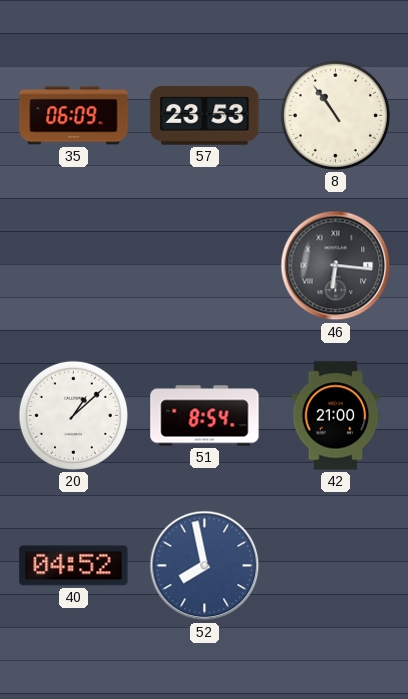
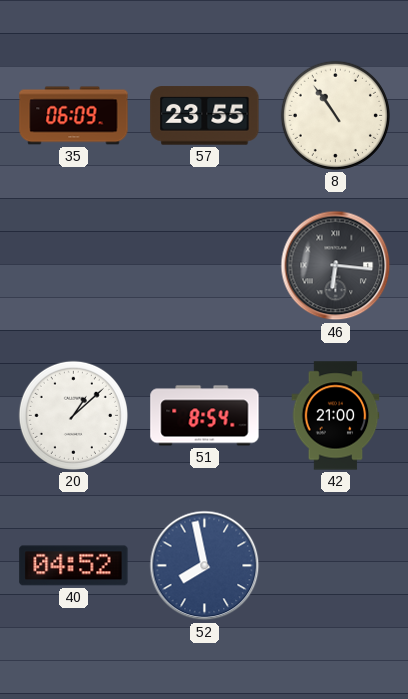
57: 23:53 -> 23:55 (205, 116)
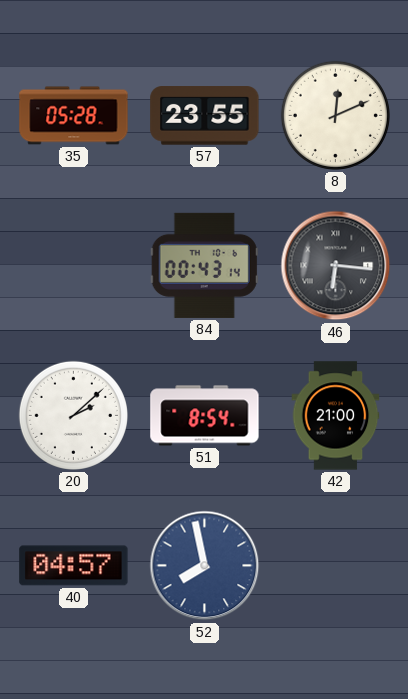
35: 06:09 -> 05:28 (74, 116)
8: 10:54 -> 12:11 (335, 115)
84: none -> 00:43 (204, 265)
20: 1:08 -> 2:08 (73, 415)
40: 04:52 -> 04:57 (74, 566)
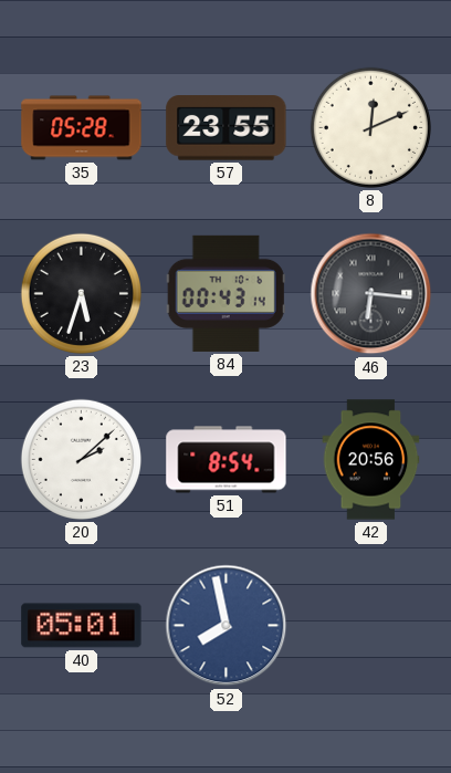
23: none -> 5:33 (81, 293)
42: 21:00 -> 20:56 (371, 460)
40: 04:57 -> 05:01 (82, 626)
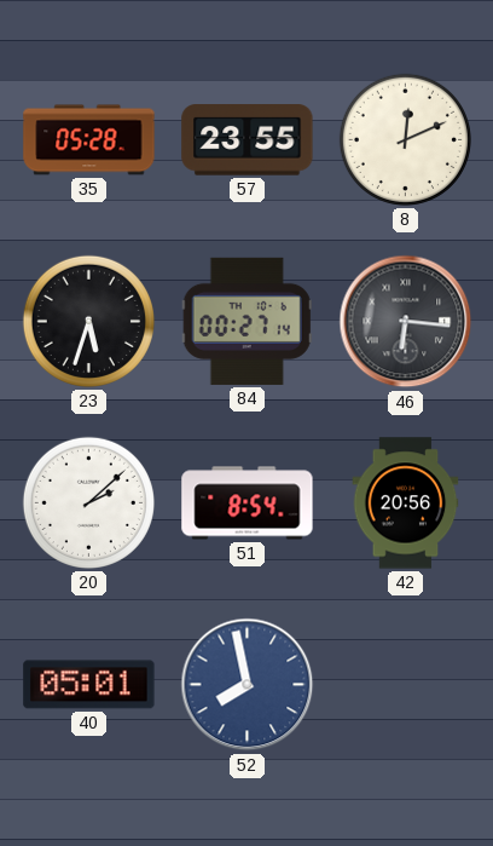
84: 00:43 -> 00:27 (246, 321)
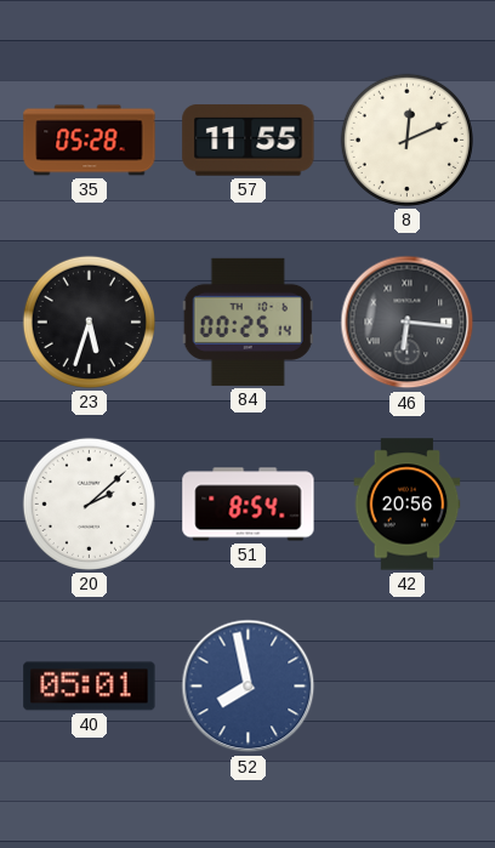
57: 23:55 -> 11:55 (249, 141)
84: 00:27 -> 00:25 (247, 321)
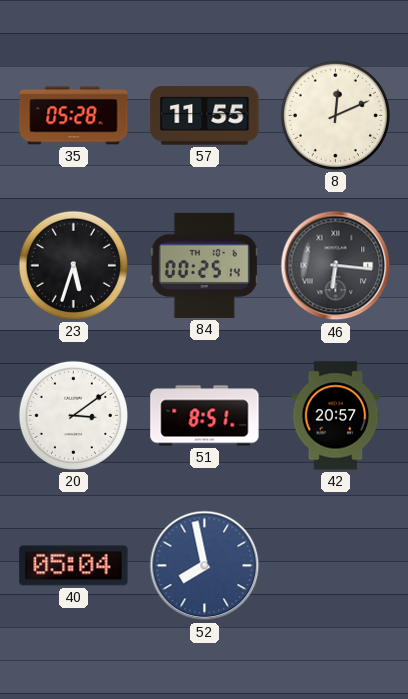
20: 2:08 -> 3:09 (73, 415)
51: 8:54 -> 8:51 (205, 416)
42: 20:56 -> 20:57 (336, 416)
40: 05:01 -> 05:04 (74, 566)
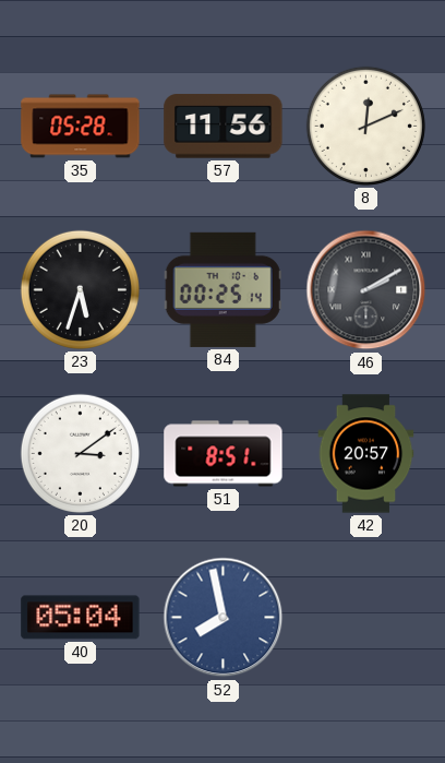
57: 11:55 -> 11:56 (224, 127)
46: 6:16 -> 2:10 (366, 290)
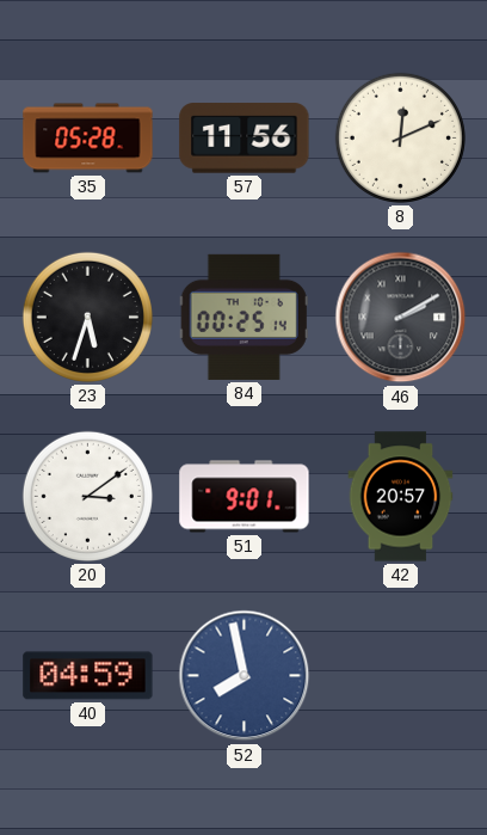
51: 8:51 -> 9:01 (245, 497)
40: 05:04 -> 04:59 (88, 676)
